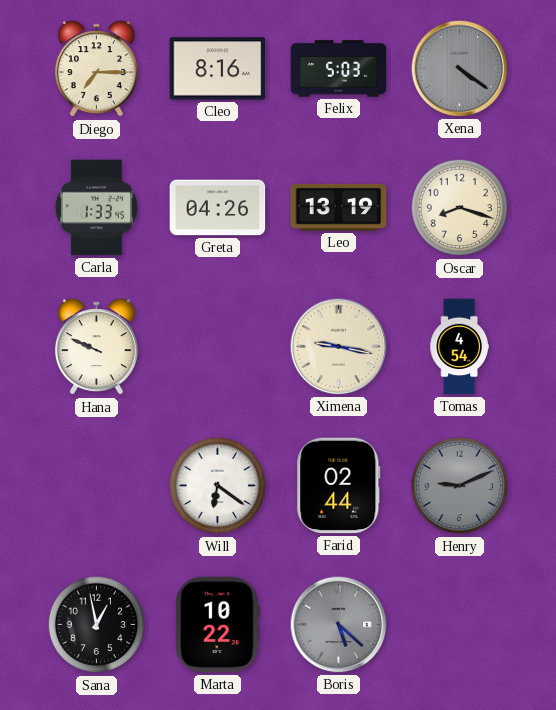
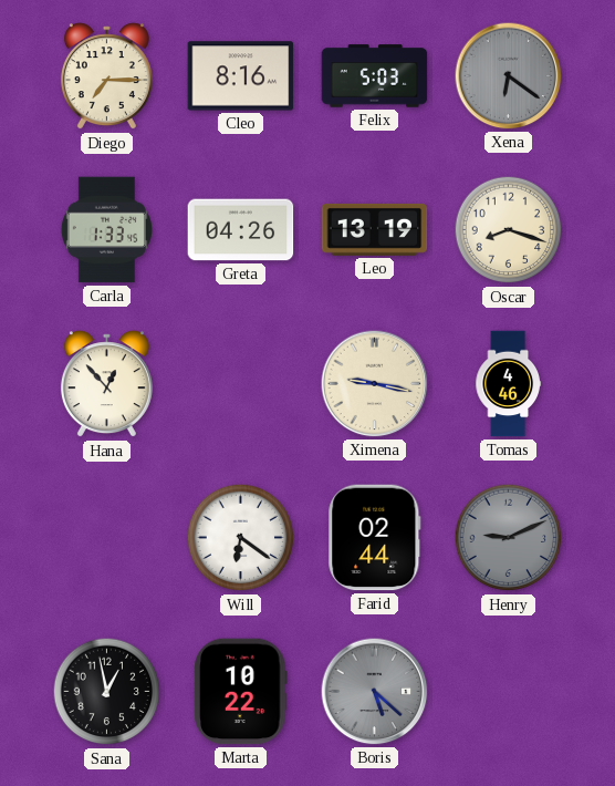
Xena: 4:21 -> 6:21 (509, 76)
Hana: 9:49 -> 12:53 (106, 384)
Tomas: 4:54 -> 4:46 (508, 384)
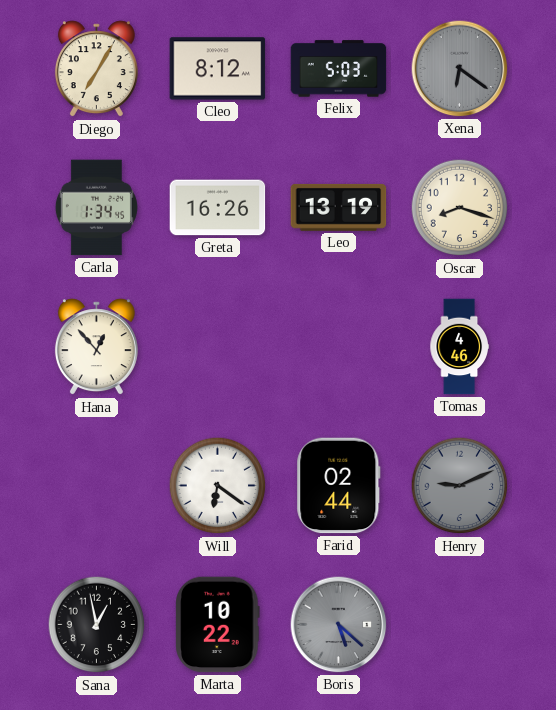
Diego: 7:15 -> 7:05 (96, 69)
Cleo: 8:16 -> 8:12 (218, 69)
Carla: 1:33 -> 1:34 (96, 208)
Greta: 04:26 -> 16:26 (218, 208)
Ximena: 9:17 -> none (375, 384)
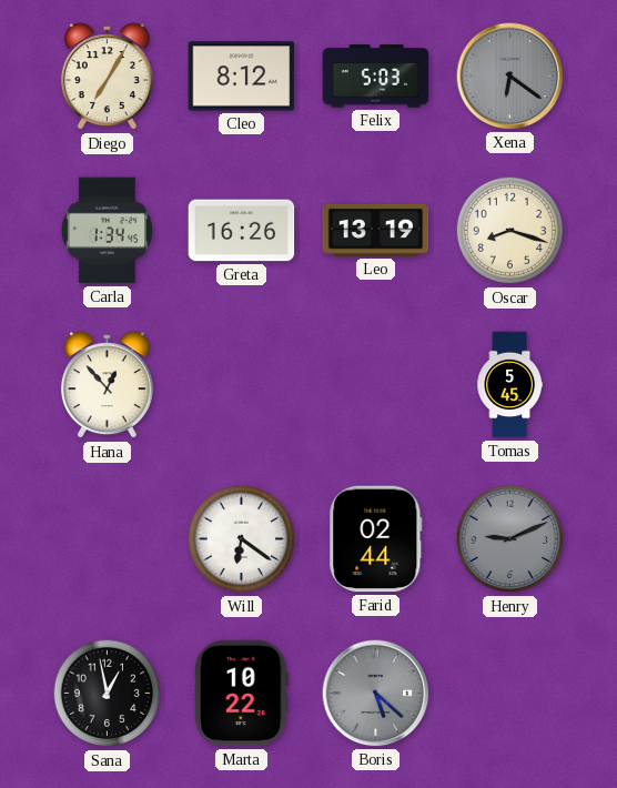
Tomas: 4:46 -> 5:45 (509, 385)
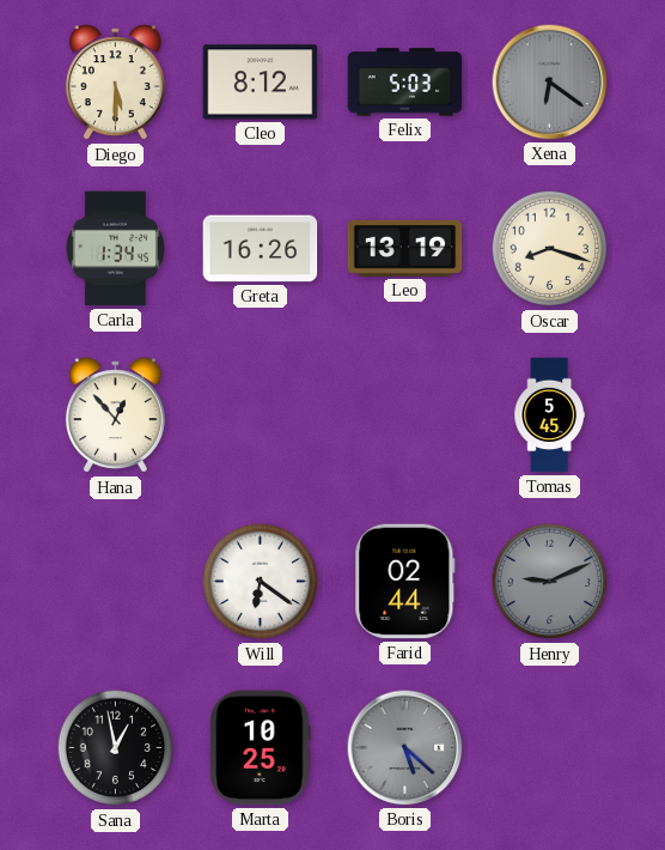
Diego: 7:05 -> 5:30 (115, 83)
Marta: 10:22 -> 10:25 (261, 748)
